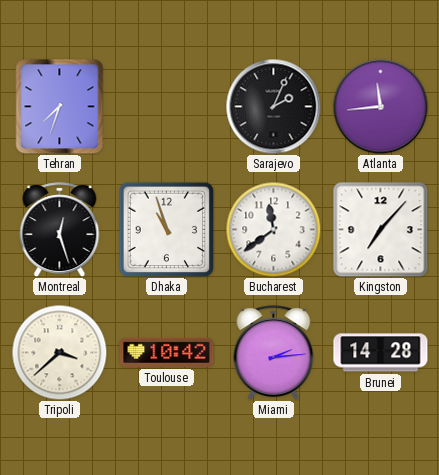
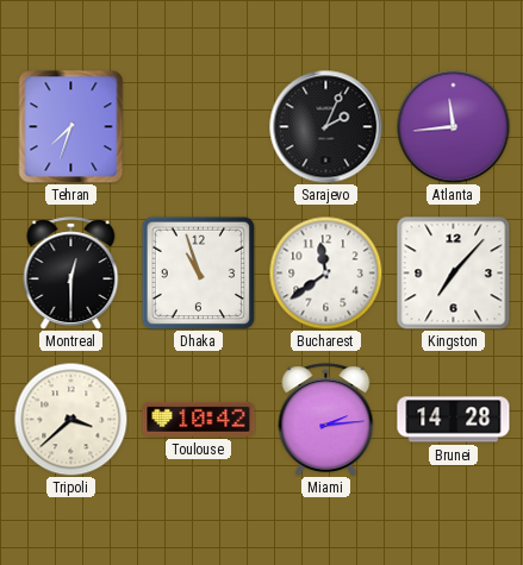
Montreal: 12:27 -> 12:30 (71, 274)
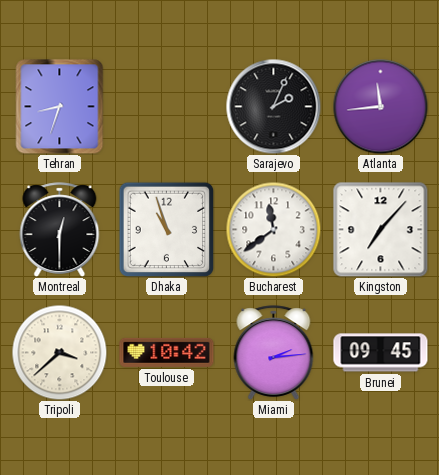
Tehran: 7:33 -> 8:33 (60, 106)
Brunei: 14:28 -> 09:45 (381, 353)
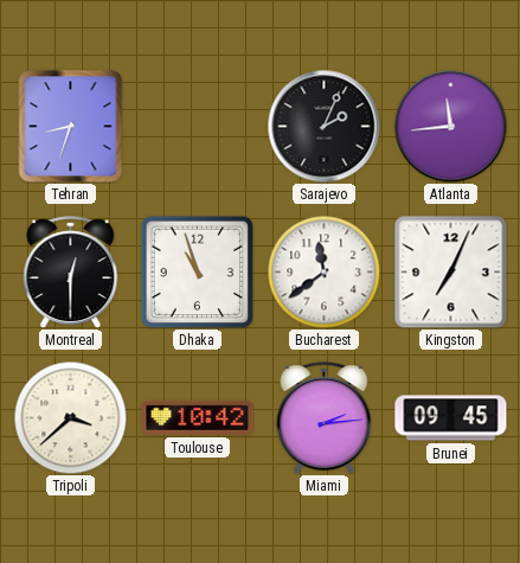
Kingston: 7:07 -> 7:04 (450, 271)
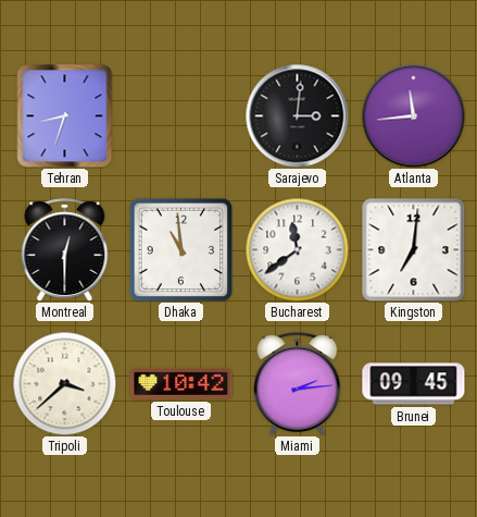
Sarajevo: 2:04 -> 3:01 (297, 115)
Dhaka: 10:57 -> 10:59 (180, 249)
Kingston: 7:04 -> 7:01 (413, 249)
